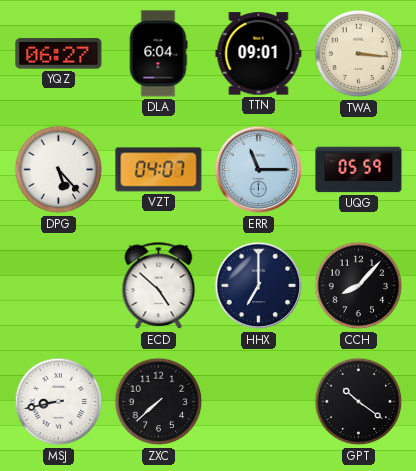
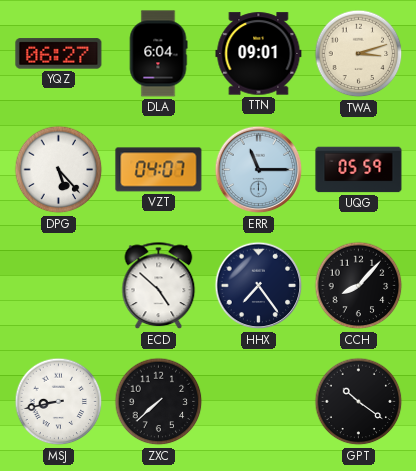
TWA: 3:16 -> 3:12 (359, 54)
HHX: 7:00 -> 7:24 (259, 286)
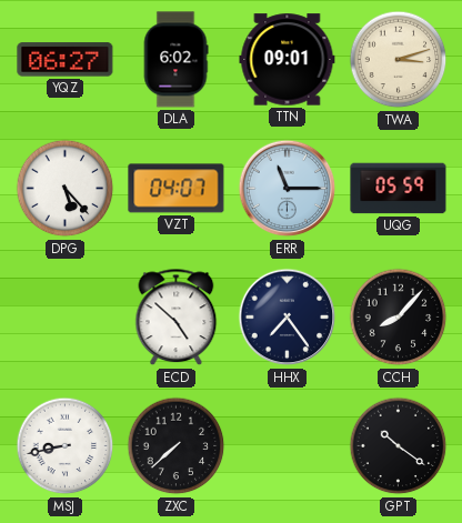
DLA: 6:04 -> 6:02 (175, 60)
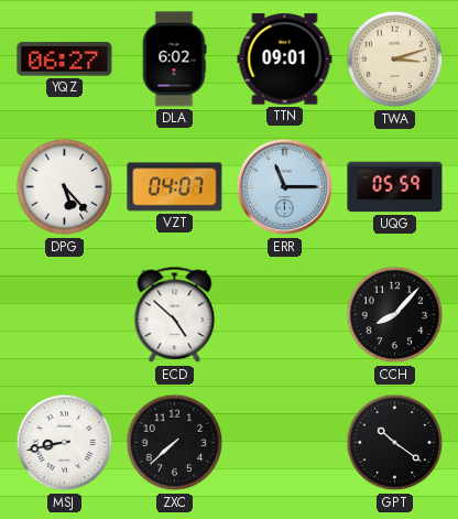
HHX: 7:24 -> none (288, 318)
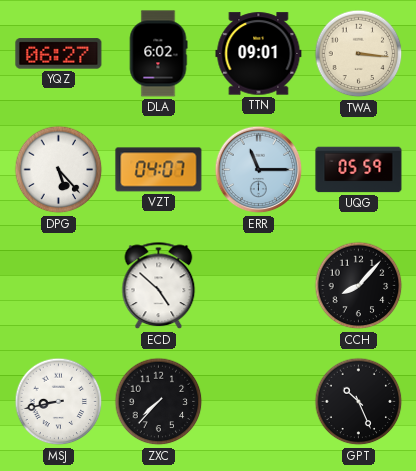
TWA: 3:12 -> 3:16 (359, 54)
ZXC: 7:38 -> 7:37 (159, 402)
GPT: 10:21 -> 10:26 (359, 402)
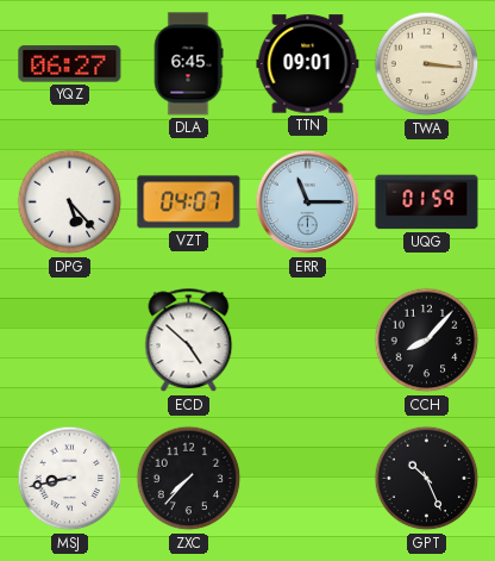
DLA: 6:02 -> 6:45 (188, 64)
UQG: 05:59 -> 01:59 (427, 202)
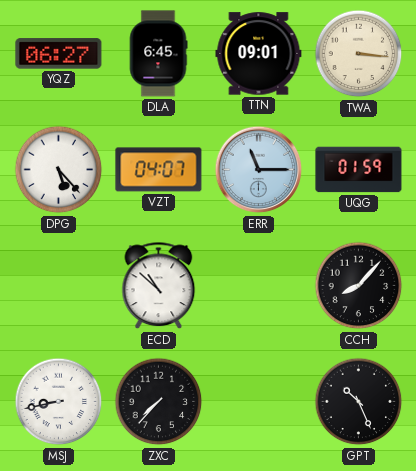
ECD: 4:52 -> 10:52 (159, 286)
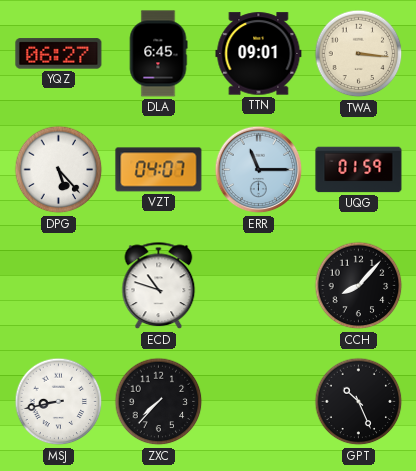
ECD: 10:52 -> 10:48 (159, 286)
